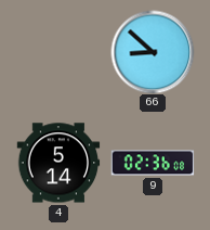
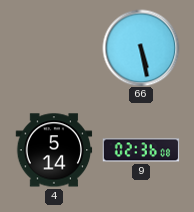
66: 8:52 -> 5:28 (141, 48)
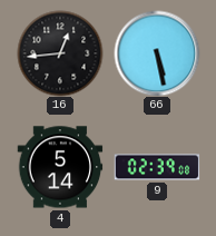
16: none -> 12:44 (60, 53)
9: 02:36 -> 02:39 (157, 167)
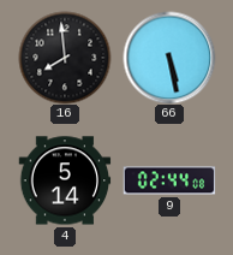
16: 12:44 -> 7:59 (65, 58)
9: 02:39 -> 02:44 (169, 180)
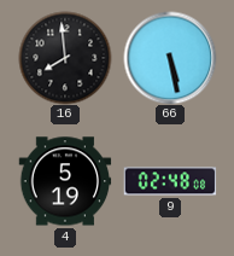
4: 5:14 -> 5:19 (65, 181)
9: 02:44 -> 02:48 (170, 181)
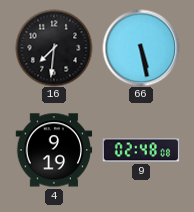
16: 7:59 -> 7:31 (54, 48)
4: 5:19 -> 9:19 (54, 150)
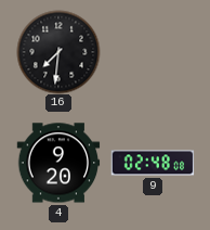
66: 5:28 -> none (141, 48)
4: 9:19 -> 9:20 (58, 163)
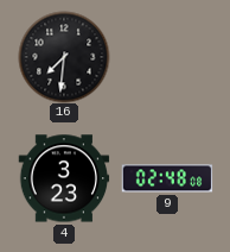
4: 9:20 -> 3:23 (64, 178)
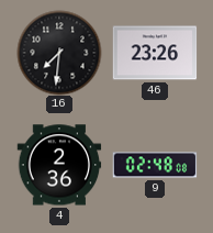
46: none -> 23:26 (155, 53)
4: 3:23 -> 2:36 (59, 165)
